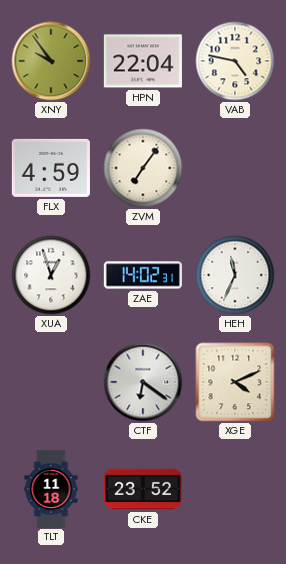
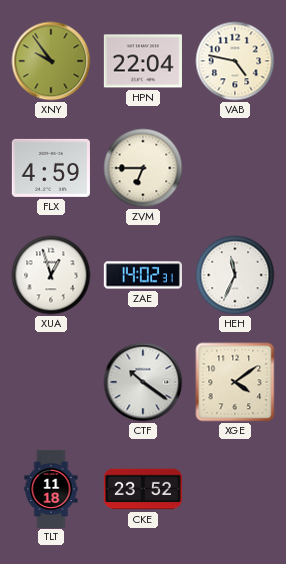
ZVM: 7:06 -> 6:45 (143, 168)
CTF: 6:21 -> 10:21 (143, 382)
XGE: 4:11 -> 4:09 (235, 382)
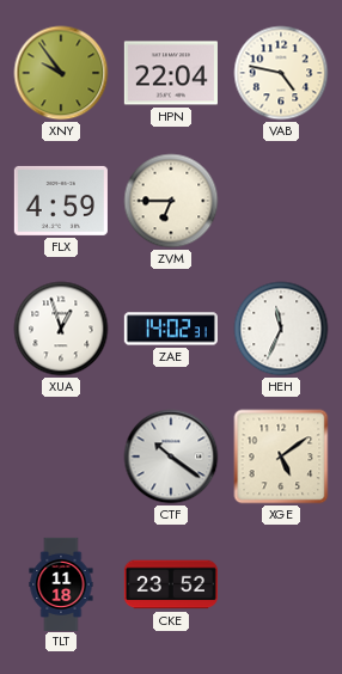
XGE: 4:09 -> 5:09 (281, 457)
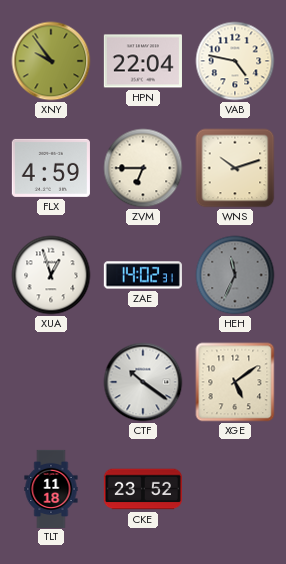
WNS: none -> 10:12 (235, 168)
HEH dial: white -> grey (235, 275)
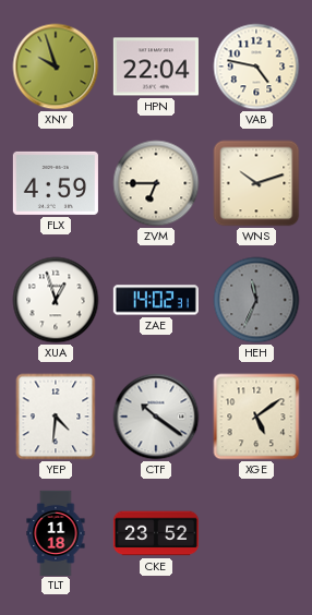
XNY: 9:54 -> 9:57 (56, 67)
YEP: none -> 4:31 (56, 417)
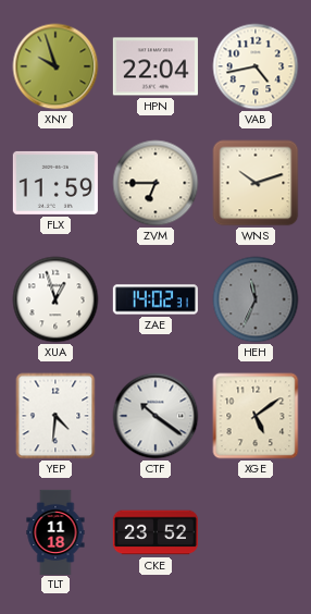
VAB: 4:47 -> 4:43 (256, 66)
FLX: 4:59 -> 11:59 (55, 183)
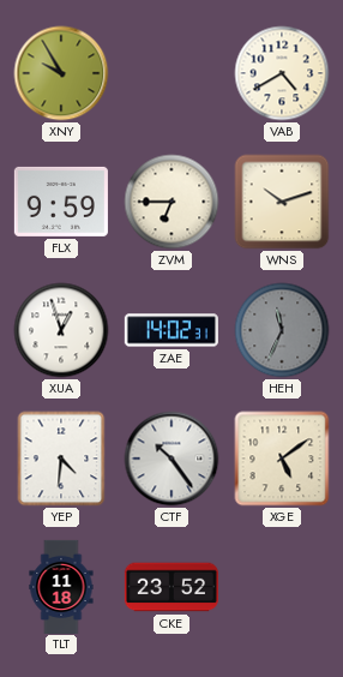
XNY: 9:57 -> 9:55 (61, 73)
HPN: 22:04 -> none (155, 66)
VAB: 4:43 -> 4:40 (282, 73)
FLX: 11:59 -> 9:59 (61, 202)
CTF: 10:21 -> 10:24 (171, 459)
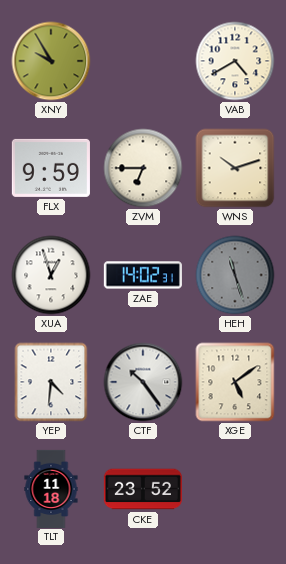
HEH: 11:34 -> 11:27 (235, 275)
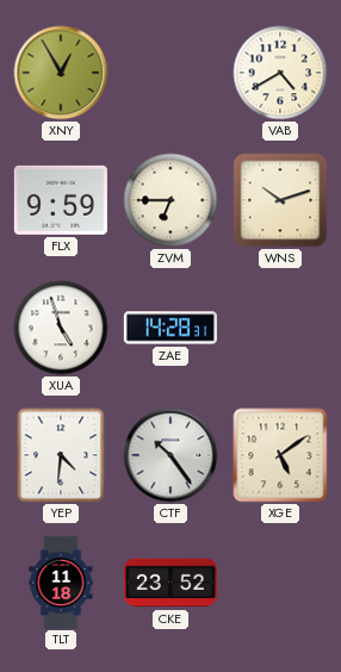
XNY: 9:55 -> 12:55 (61, 73)
XUA: 12:57 -> 4:57 (61, 328)
ZAE: 14:02 -> 14:28 (170, 328)
HEH: 11:27 -> none (235, 275)
